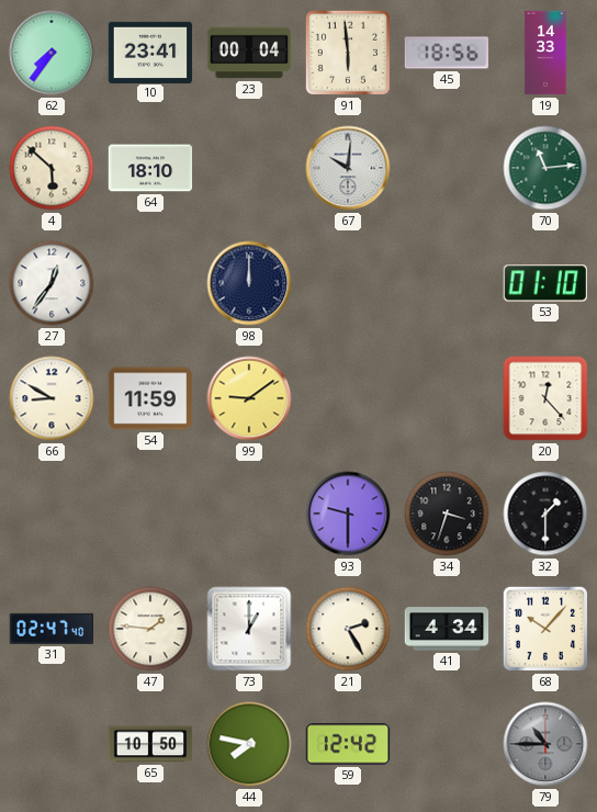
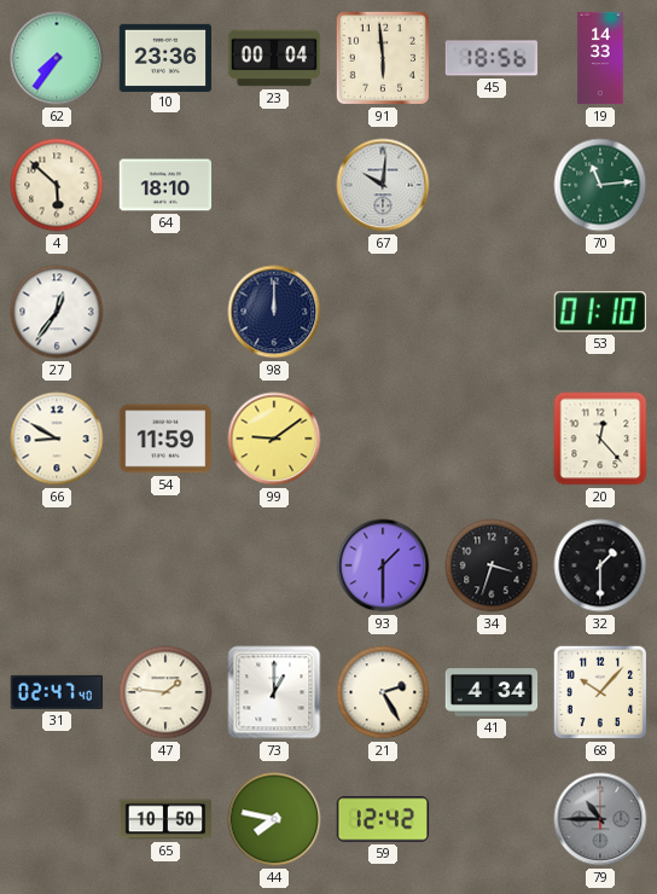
10: 23:41 -> 23:36 (165, 57)
93: 9:30 -> 1:30 (383, 565)
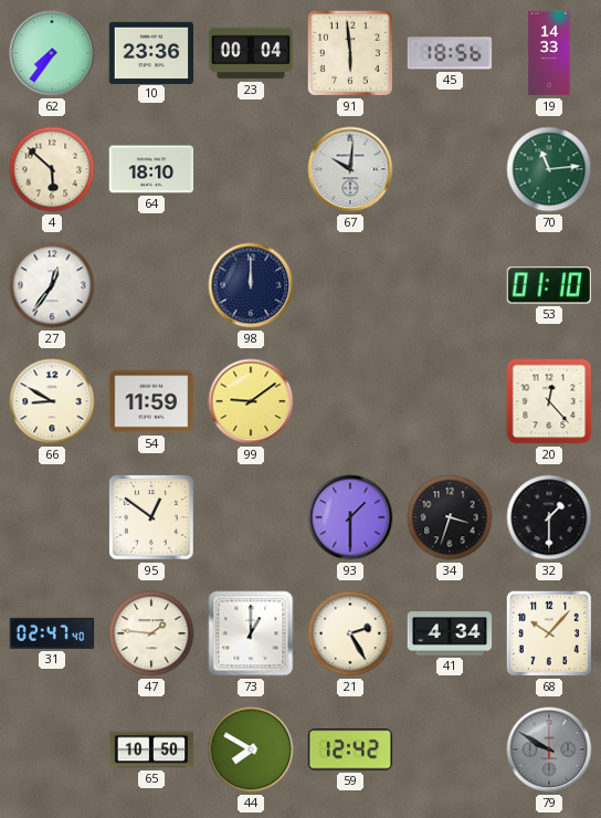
95: none -> 12:51 (151, 517)
44: 7:47 -> 7:50 (251, 749)
79: 10:45 -> 9:50 (549, 749)
